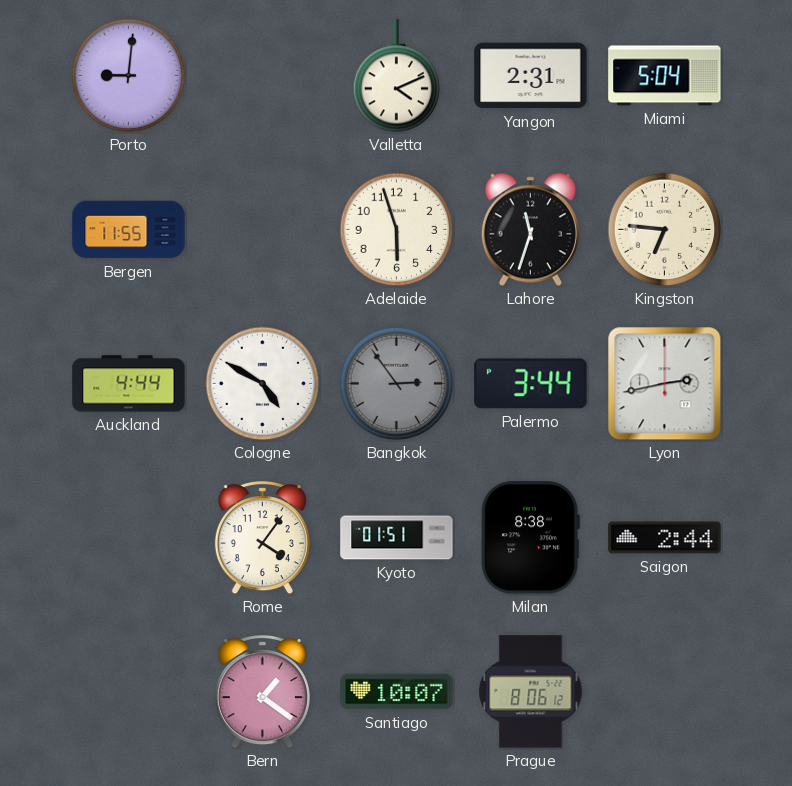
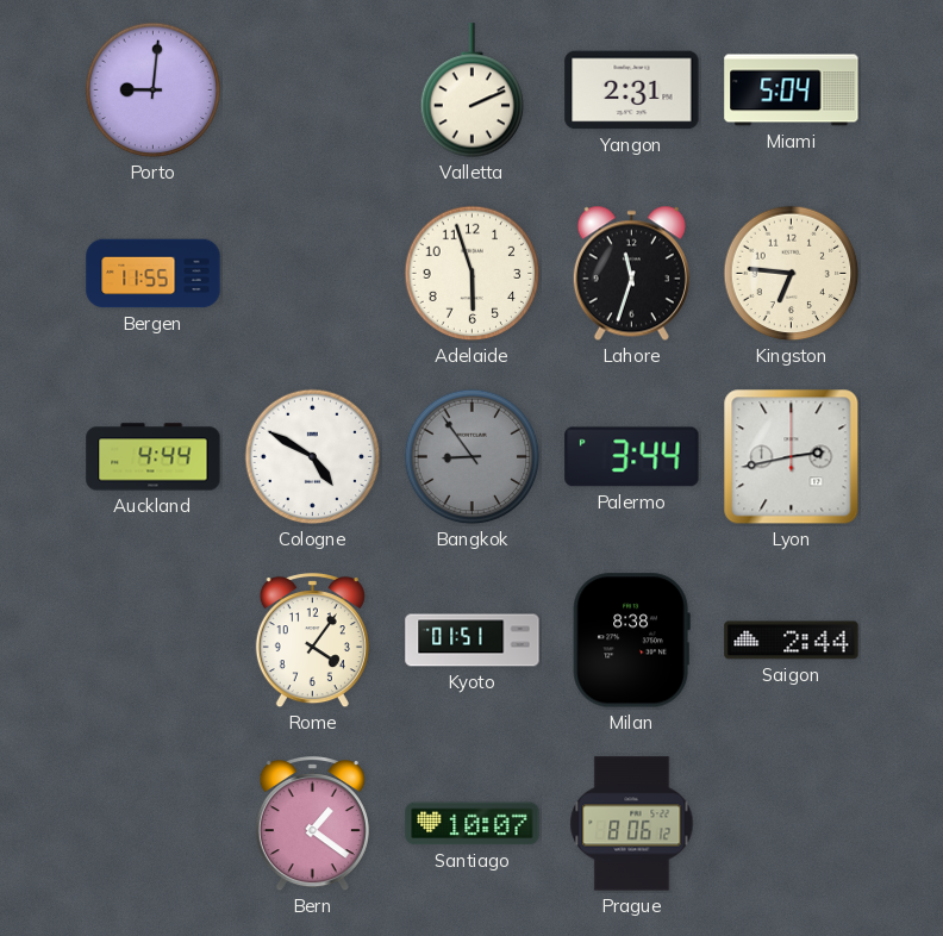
Valletta: 4:11 -> 2:11 (473, 91)
Bangkok: 2:54 -> 8:54 (473, 457)
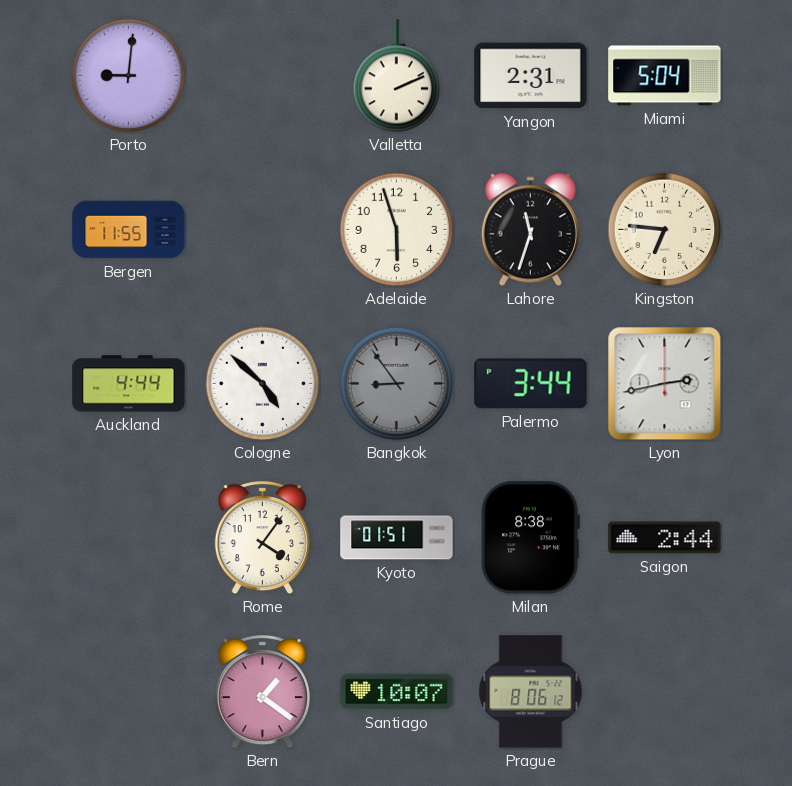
Cologne: 4:50 -> 4:52 (263, 384)
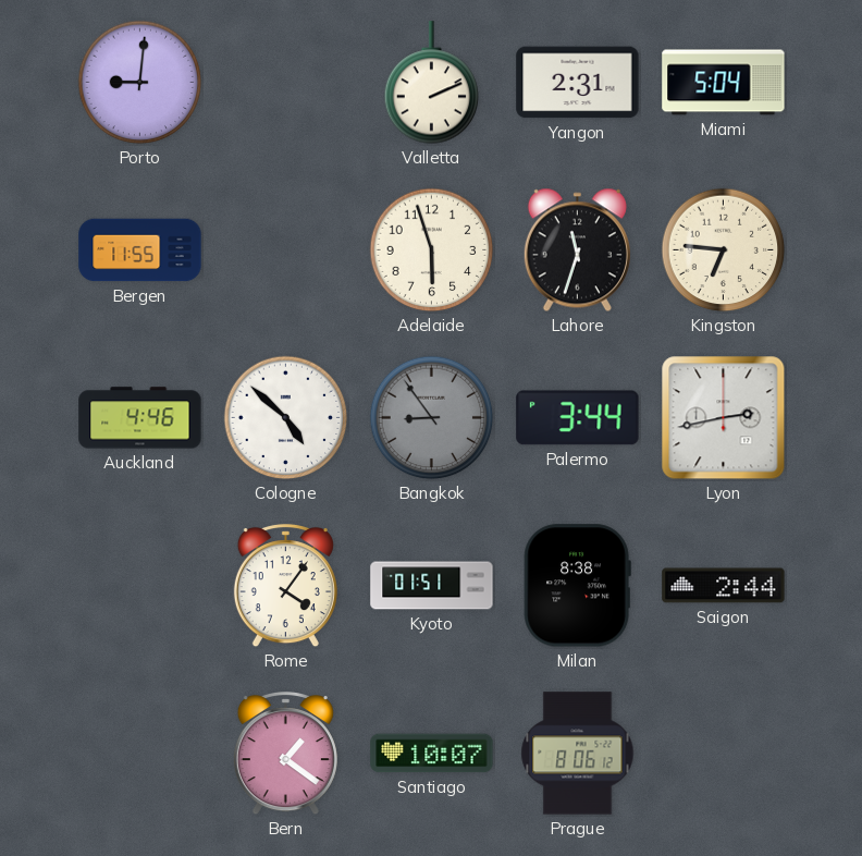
Auckland: 4:44 -> 4:46 (140, 418)
